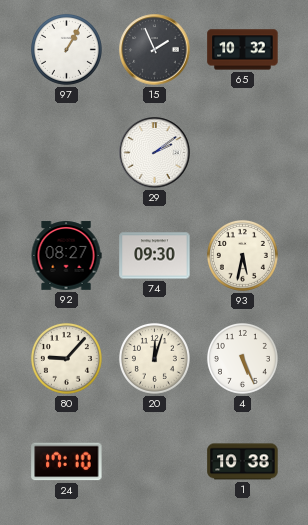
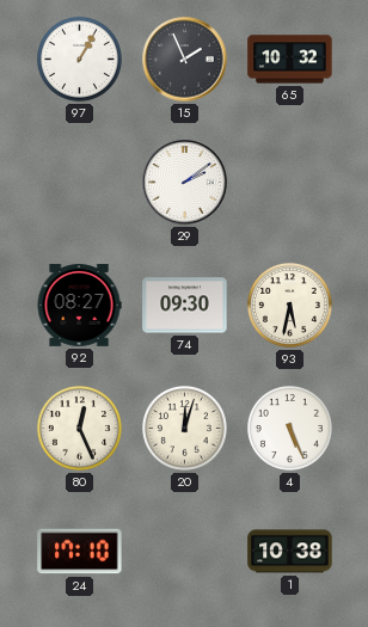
80: 9:07 -> 12:26 (79, 428)
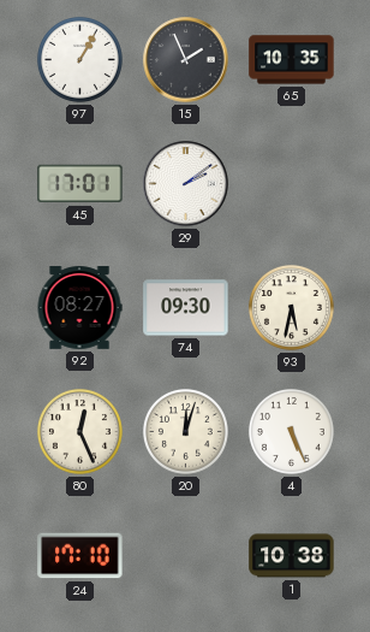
65: 10:32 -> 10:35 (292, 60)
45: none -> 17:01 (80, 184)
